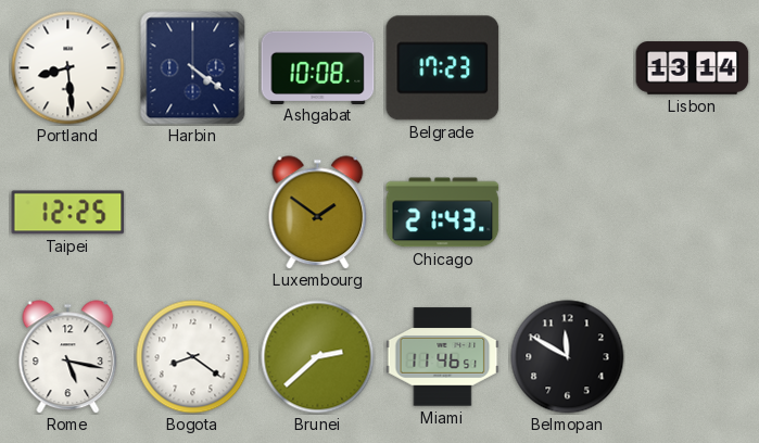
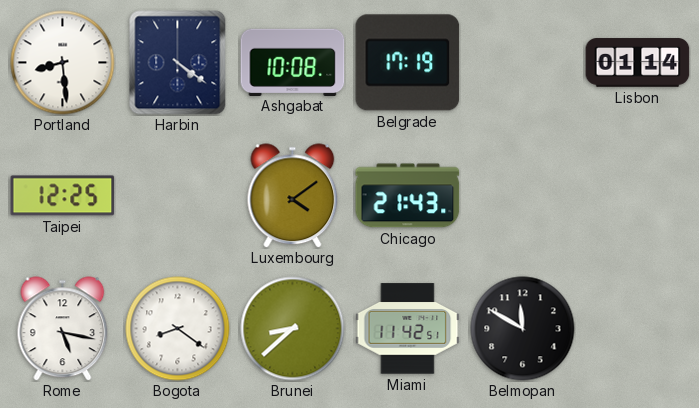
Belgrade: 17:23 -> 17:19 (408, 63)
Lisbon: 13:14 -> 01:14 (638, 63)
Luxembourg: 1:51 -> 4:09 (293, 196)
Brunei: 2:38 -> 8:38 (293, 329)
Miami: 11:46 -> 11:42 (408, 329)
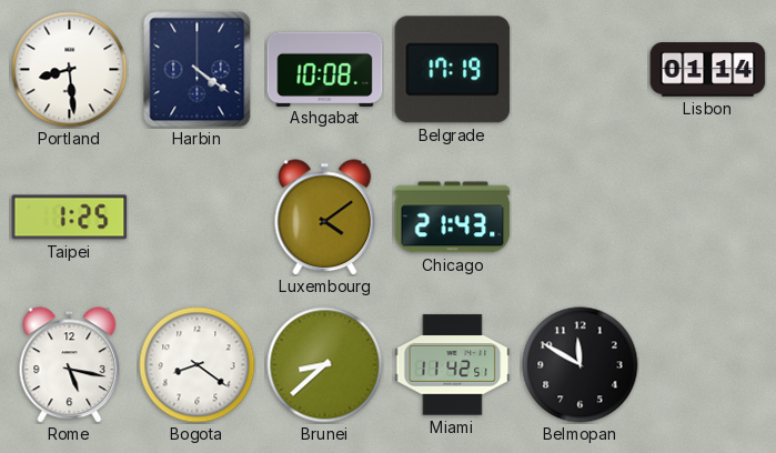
Taipei: 12:25 -> 1:25 (70, 218)
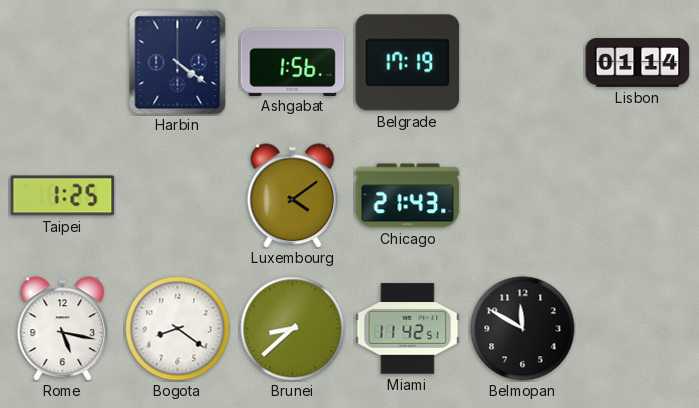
Portland: 8:29 -> none (70, 70)
Ashgabat: 10:08 -> 1:56 (293, 62)
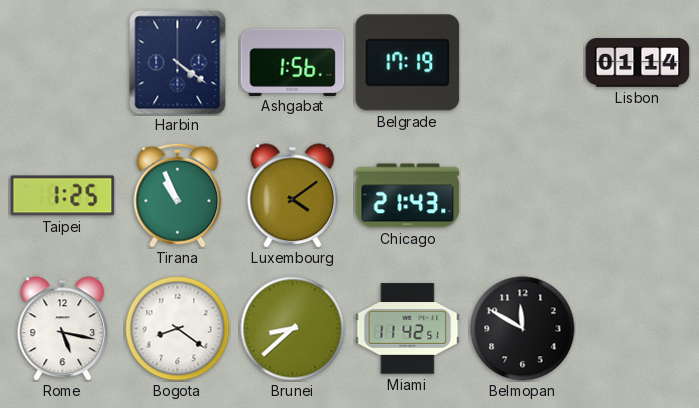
Tirana: none -> 10:56 (178, 195)
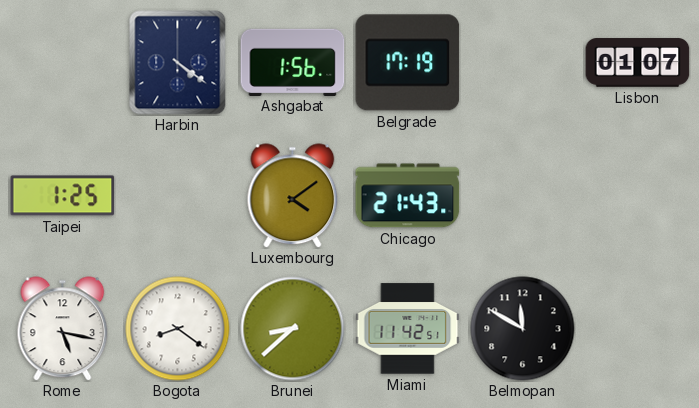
Lisbon: 01:14 -> 01:07 (638, 63)
Tirana: 10:56 -> none (178, 195)
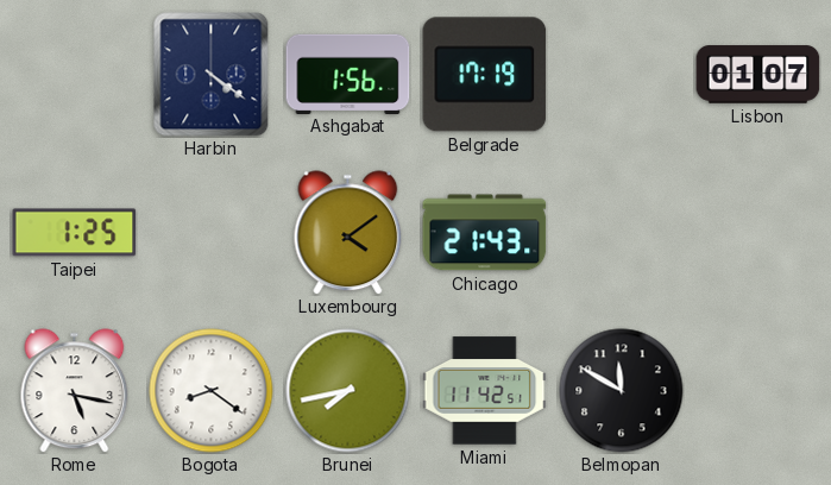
Brunei: 8:38 -> 7:43 (348, 391)
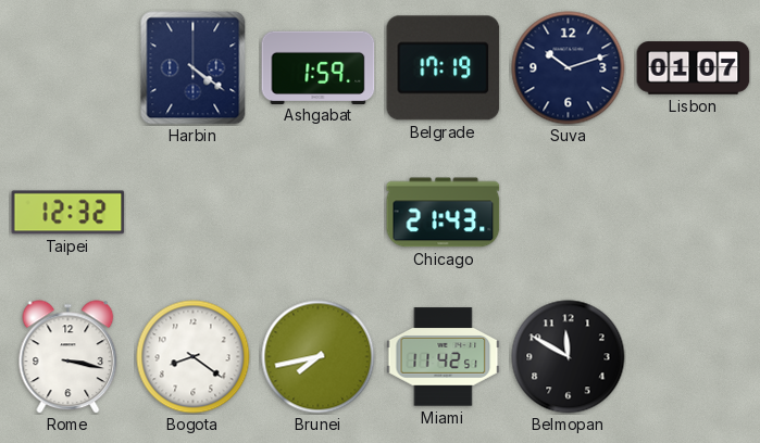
Ashgabat: 1:56 -> 1:59 (319, 67)
Suva: none -> 10:12 (569, 68)
Taipei: 1:25 -> 12:32 (68, 213)
Luxembourg: 4:09 -> none (348, 233)
Rome: 5:17 -> 3:17 (68, 357)
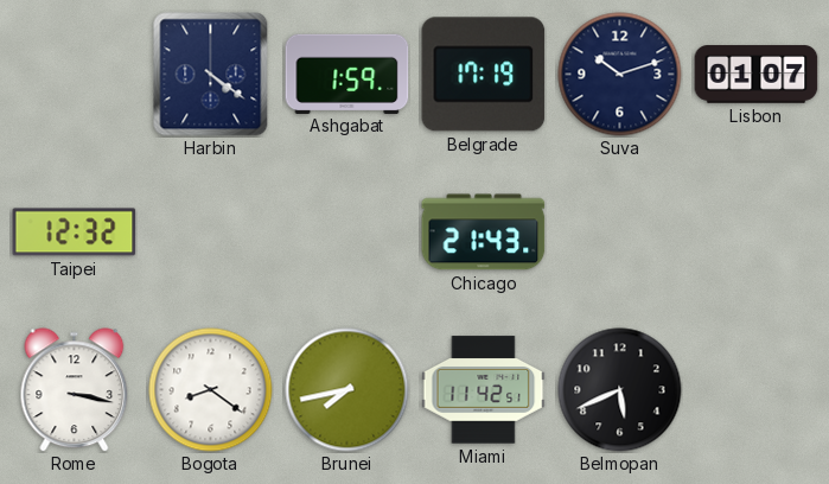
Belmopan: 11:50 -> 5:41 (620, 390)
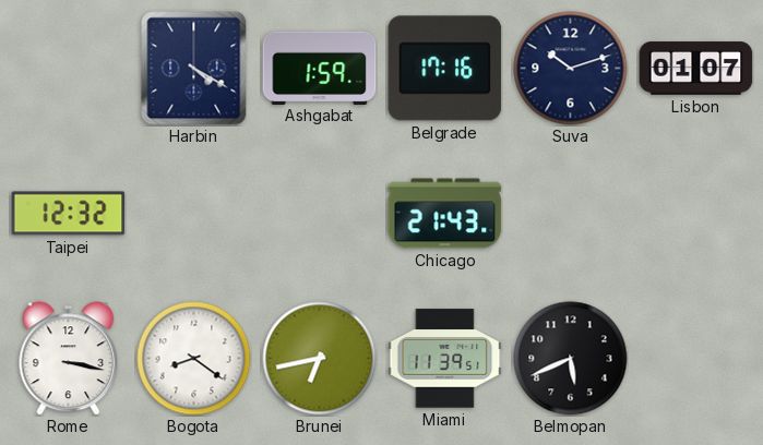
Harbin: 4:21 -> 4:20 (194, 69)
Belgrade: 17:19 -> 17:16 (445, 69)
Brunei: 7:43 -> 6:43 (320, 359)
Miami: 11:42 -> 11:39 (445, 359)
